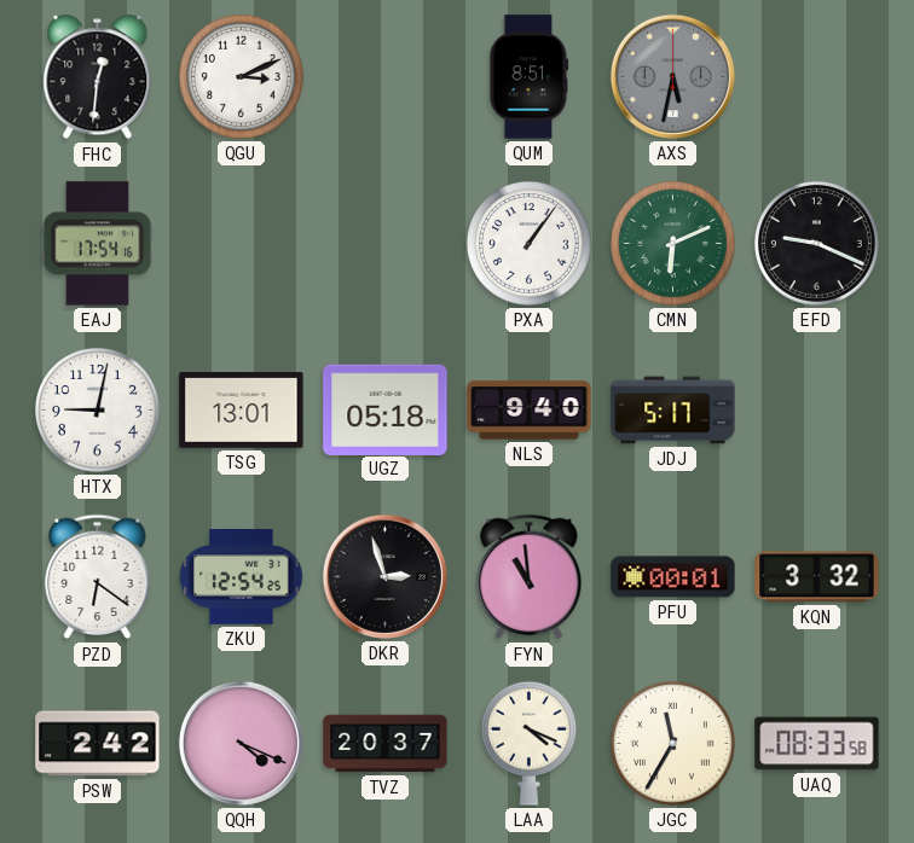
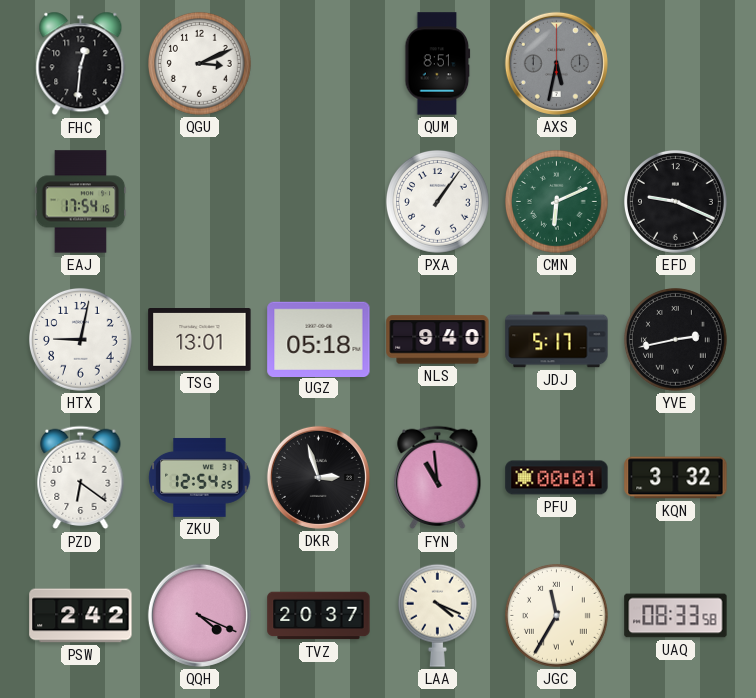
YVE: none -> 2:43 (676, 340)
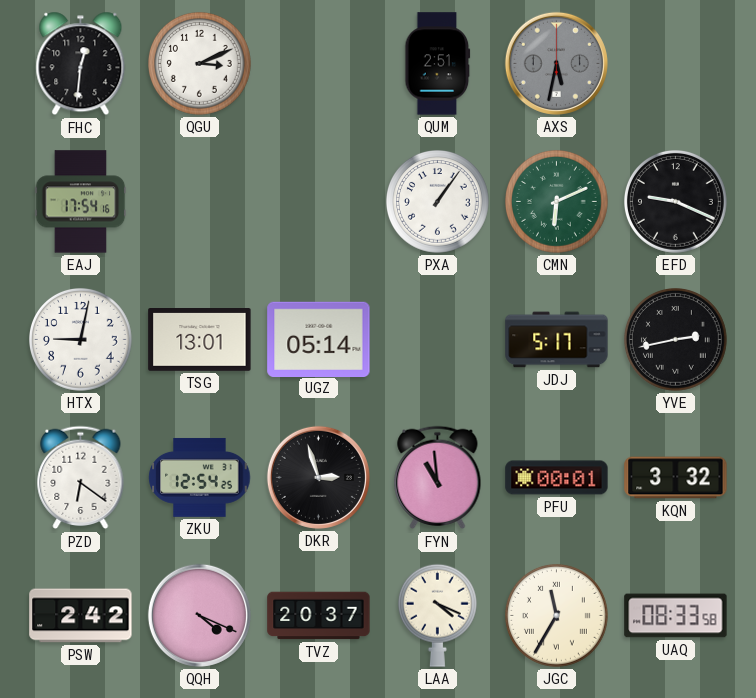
QUM: 8:51 -> 2:51 (438, 64)
UGZ: 05:18 -> 05:14 (319, 339)
NLS: 9:40 -> none (438, 340)
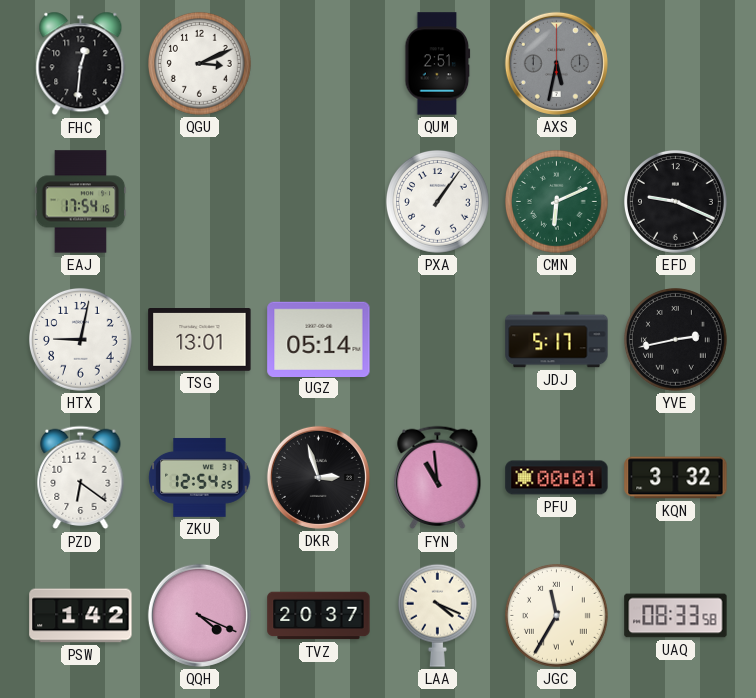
PSW: 2:42 -> 1:42 (81, 616)
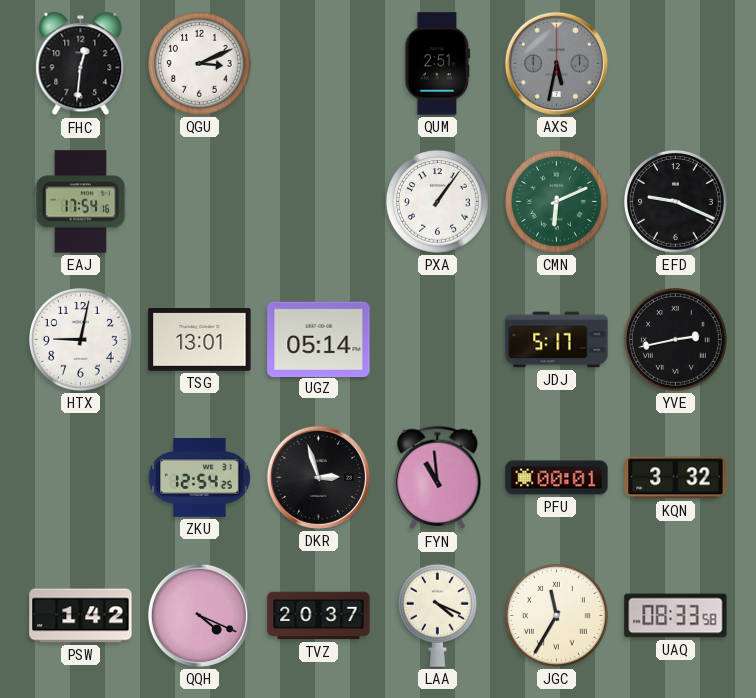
PZD: 6:21 -> none (81, 478)
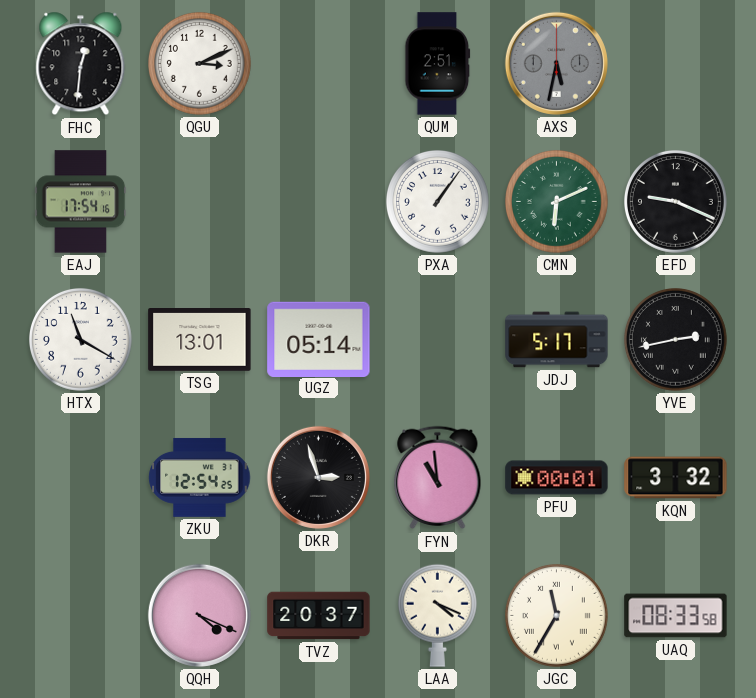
HTX: 9:02 -> 11:20 (81, 340)
PSW: 1:42 -> none (81, 616)
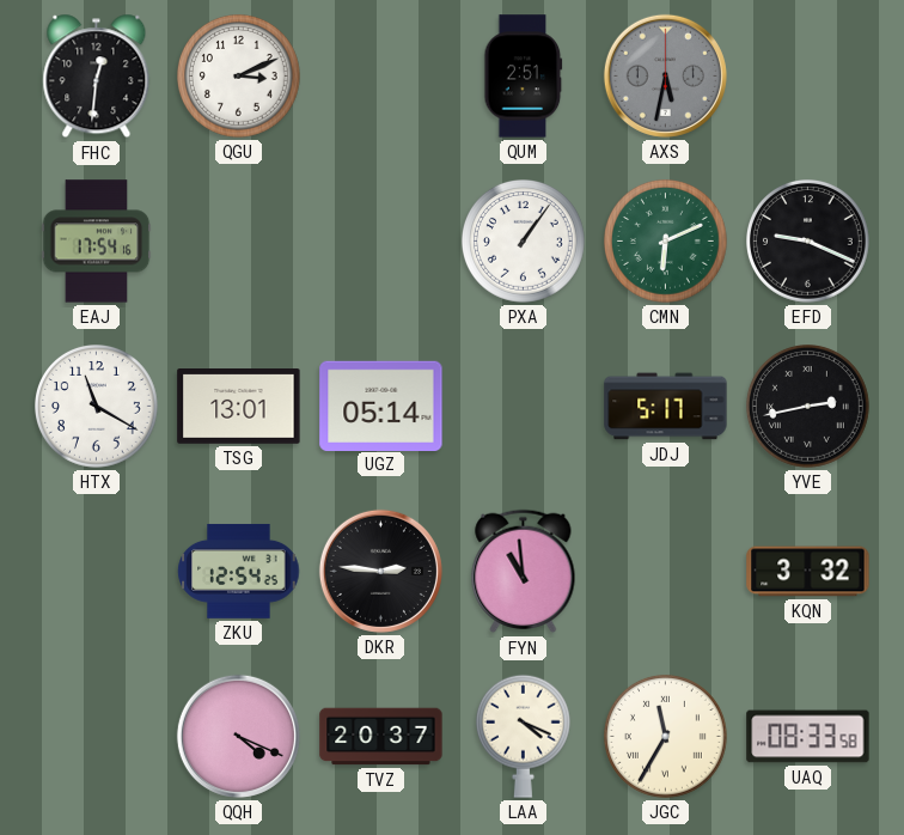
DKR: 2:57 -> 2:46 (380, 571)
PFU: 00:01 -> none (557, 478)
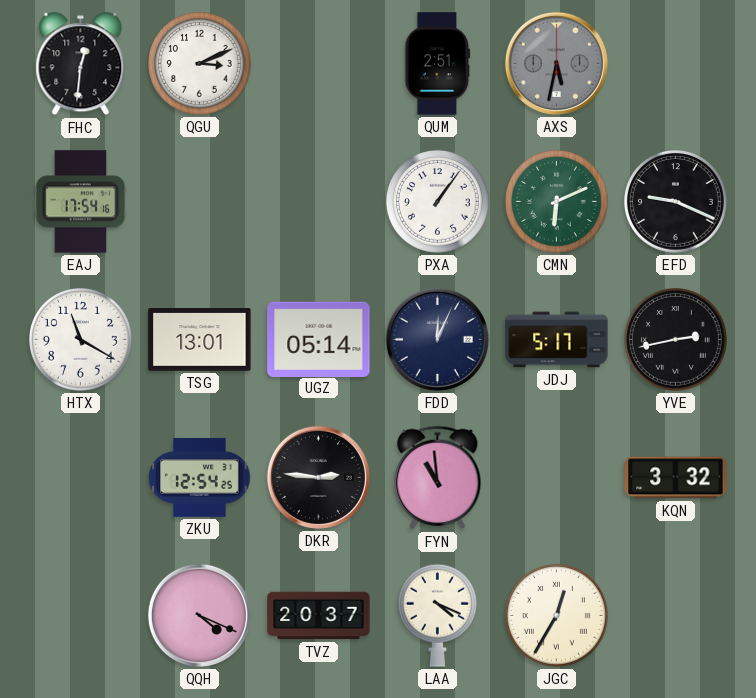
FDD: none -> 12:04 (437, 339)
JGC: 11:35 -> 12:35 (557, 616)
UAQ: 08:33 -> none (808, 737)
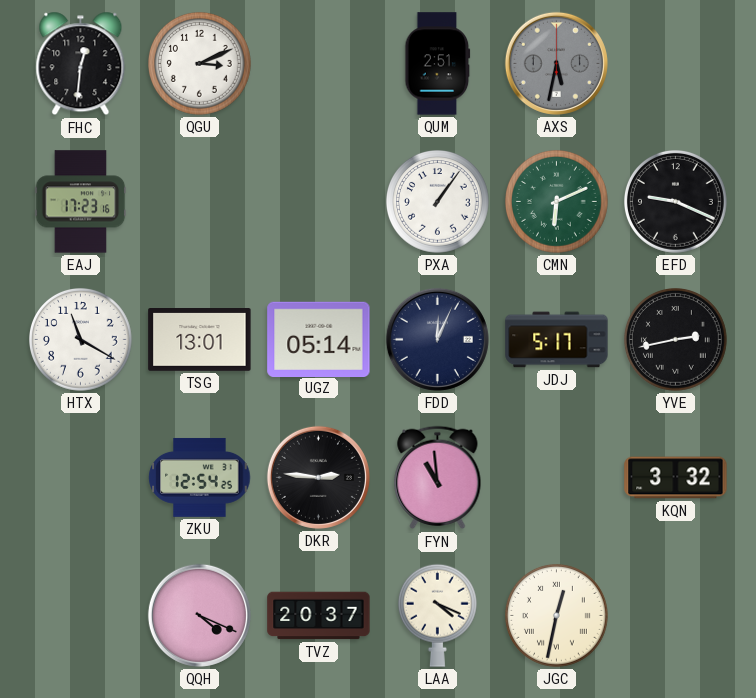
EAJ: 17:54 -> 17:23 (81, 202)
JGC: 12:35 -> 12:32 (557, 616)
